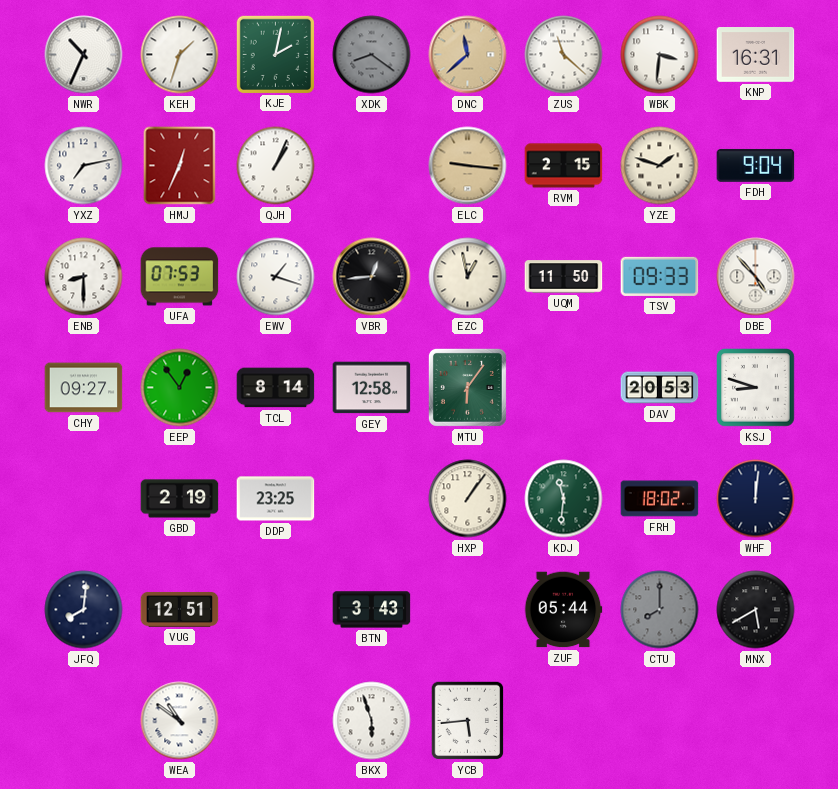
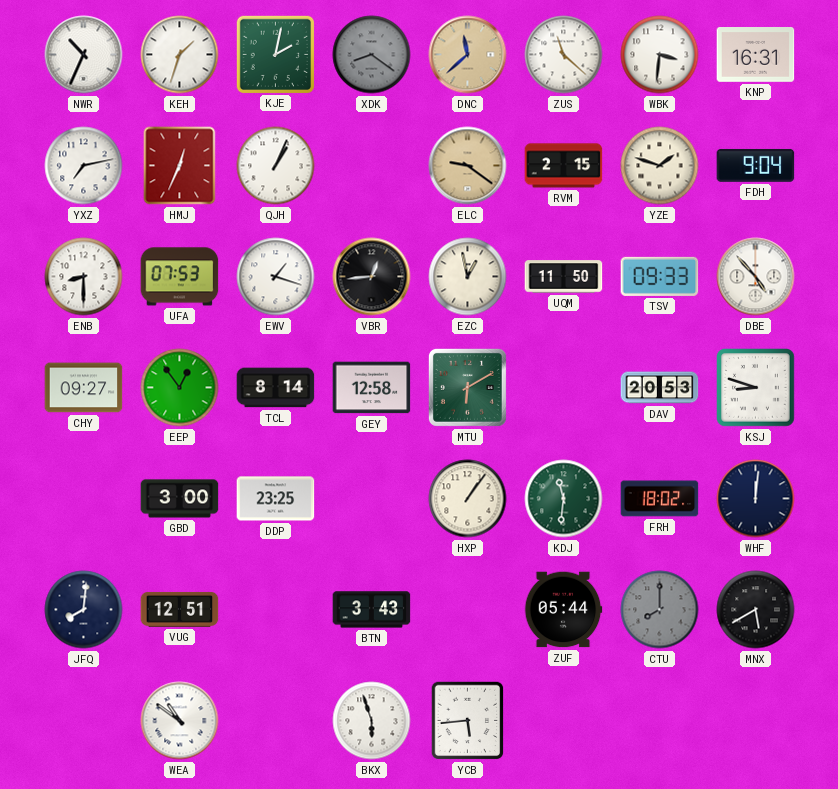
ELC: 9:16 -> 9:21 (468, 166)
MTU: 6:06 -> 6:10 (467, 387)
GBD: 2:19 -> 3:00 (180, 499)
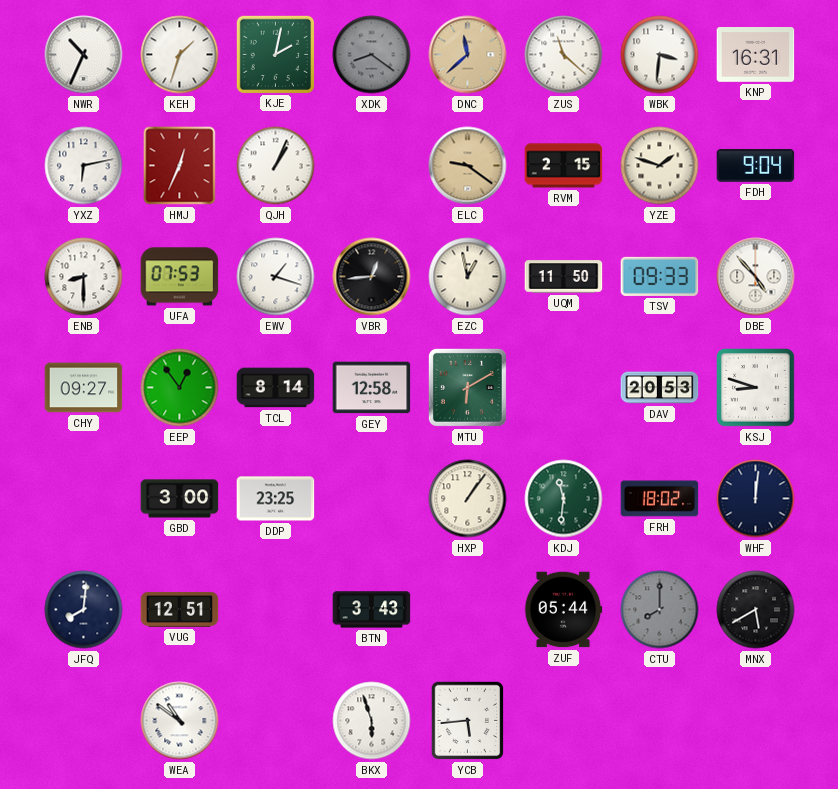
YXZ: 7:13 -> 6:13 (84, 166)
